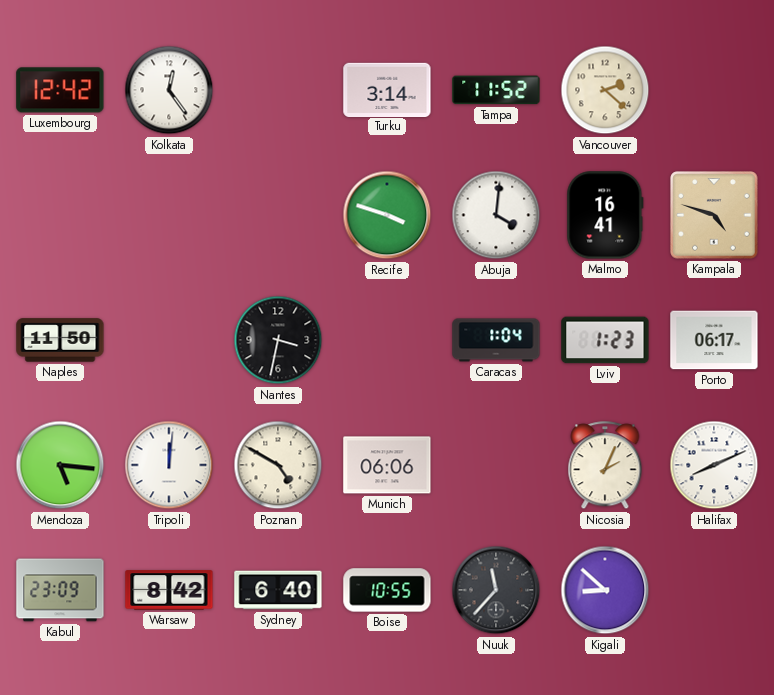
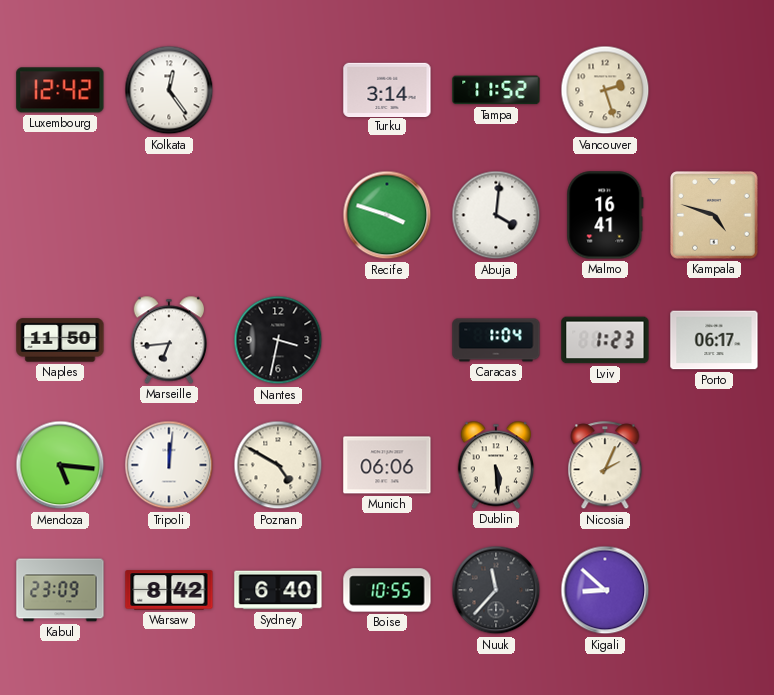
Vancouver: 2:22 -> 2:27 (605, 90)
Marseille: none -> 6:44 (168, 340)
Dublin: none -> 5:29 (495, 465)
Halifax: 8:11 -> none (714, 465)
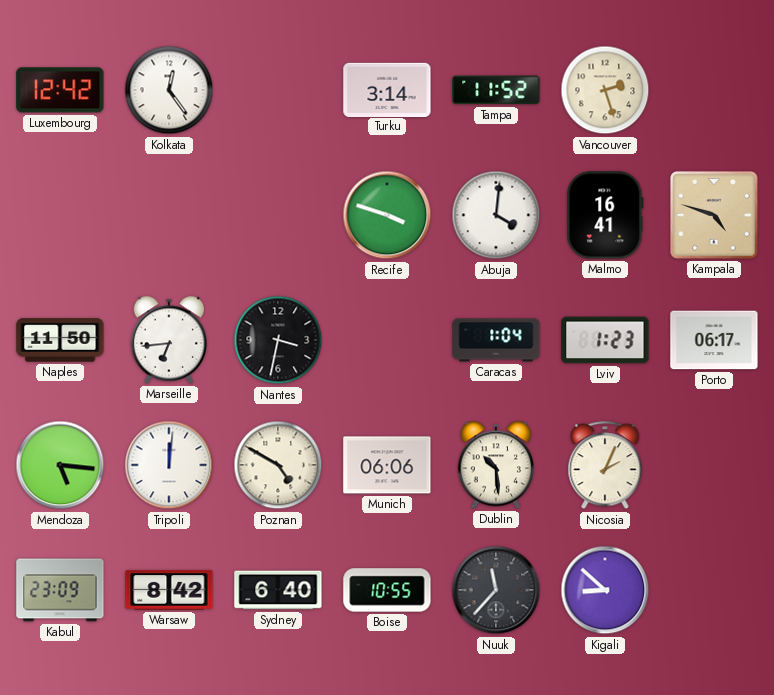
Dublin: 5:29 -> 10:29 (495, 465)
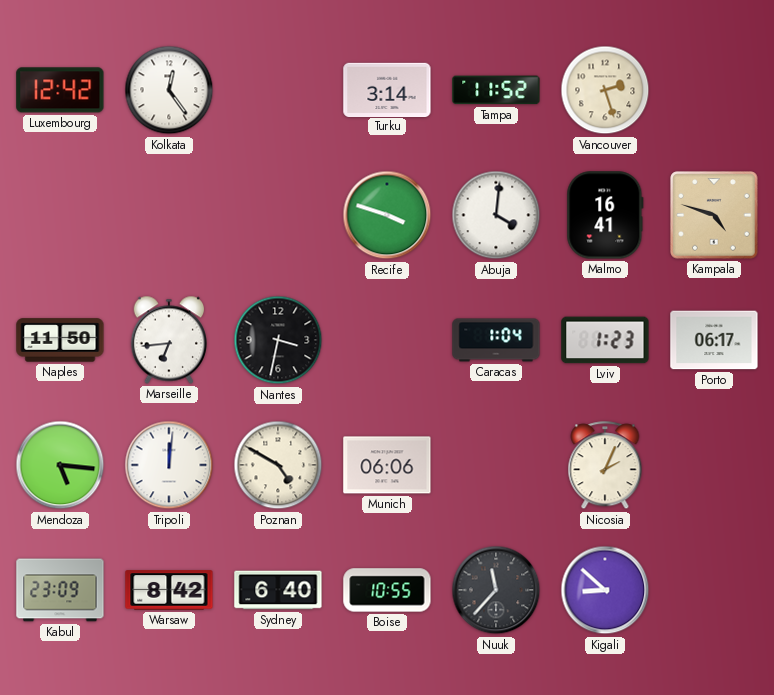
Dublin: 10:29 -> none (495, 465)
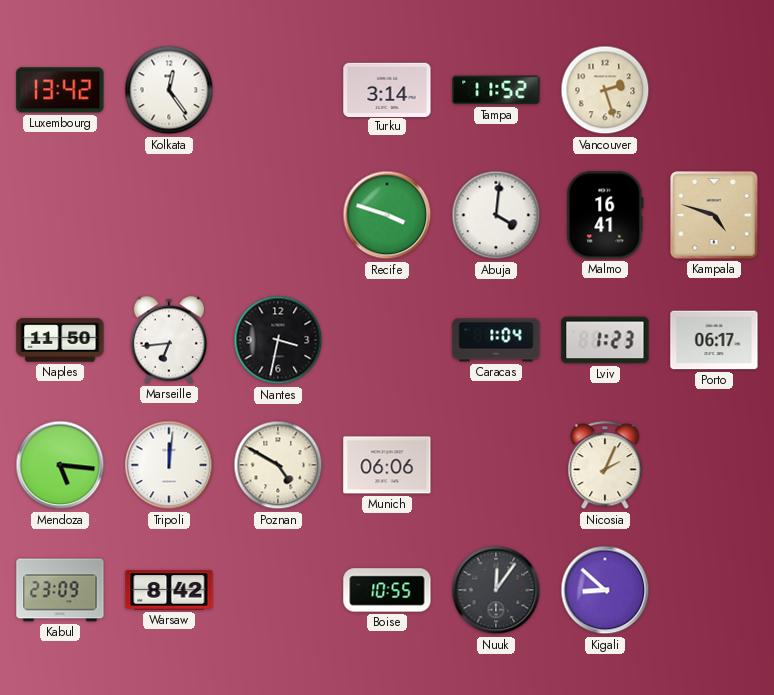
Luxembourg: 12:42 -> 13:42 (60, 90)
Sydney: 6:40 -> none (278, 590)
Nuuk: 11:37 -> 12:06 (496, 590)
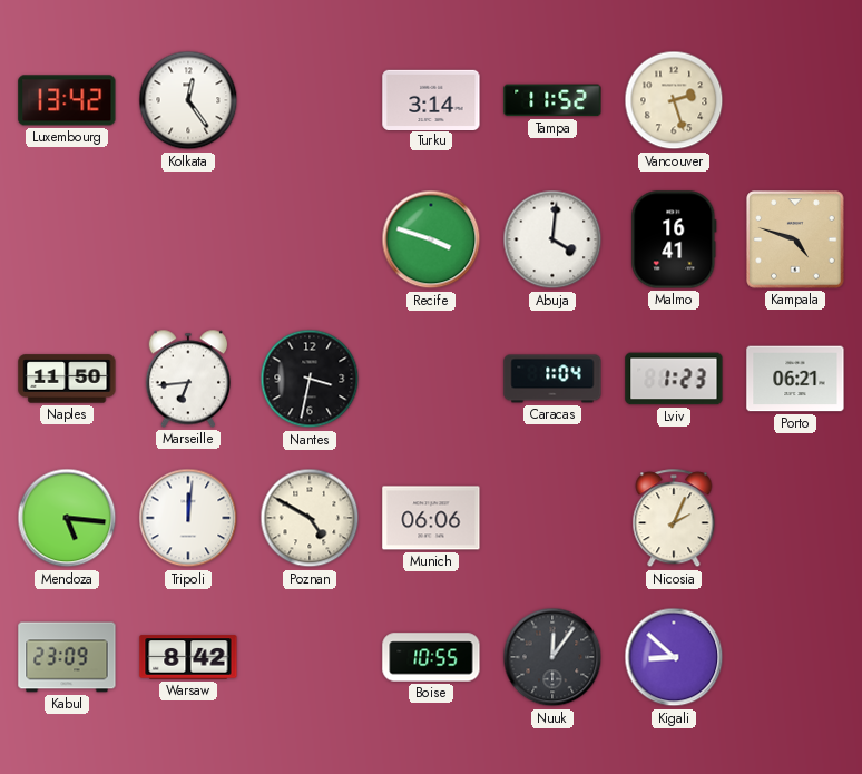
Porto: 06:17 -> 06:21 (795, 379)
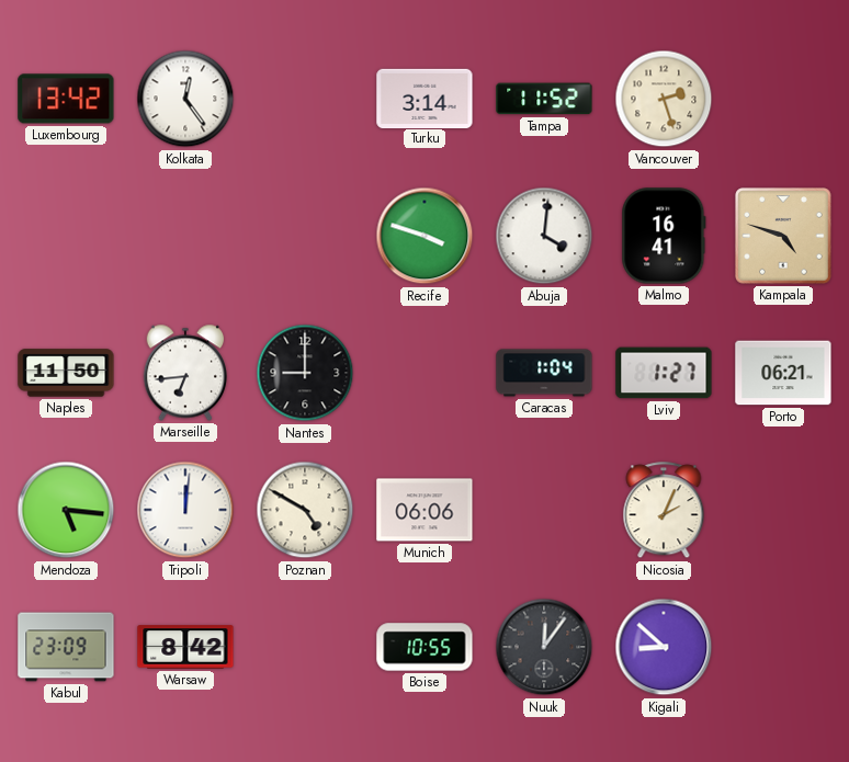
Nantes: 3:32 -> 9:00 (305, 373)
Lviv: 1:23 -> 1:27 (664, 373)
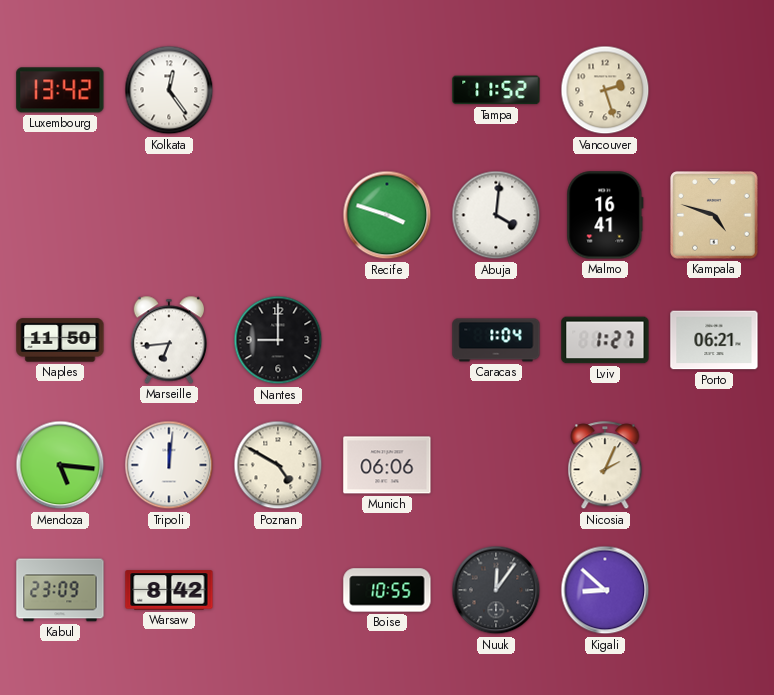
Turku: 3:14 -> none (424, 98)
